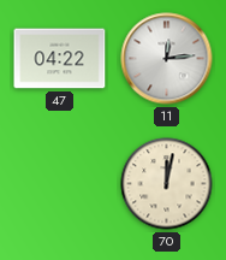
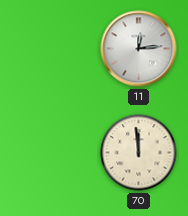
47: 04:22 -> none (60, 59)
70: 12:02 -> 11:59 (139, 153)
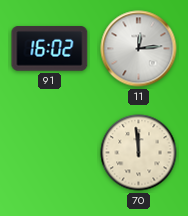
91: none -> 16:02 (50, 49)
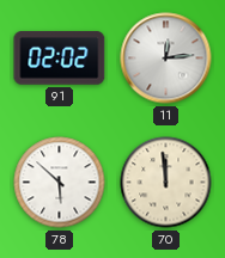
91: 16:02 -> 02:02 (60, 59)
78: none -> 5:52 (60, 183)
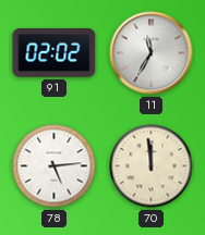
11: 12:14 -> 11:35 (152, 53)
78: 5:52 -> 5:14 (55, 166)
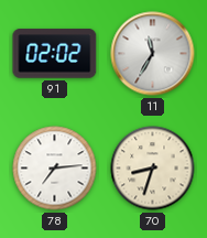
78: 5:14 -> 7:14 (55, 169)
70: 11:59 -> 8:33 (153, 169)
